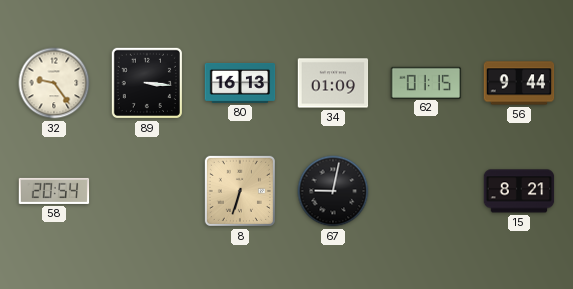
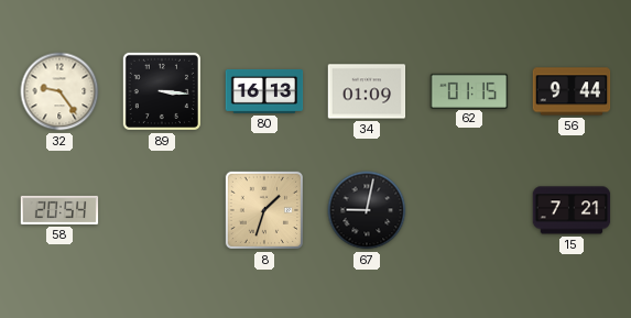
8: 6:33 -> 1:33 (264, 210)
15: 8:21 -> 7:21 (572, 210)
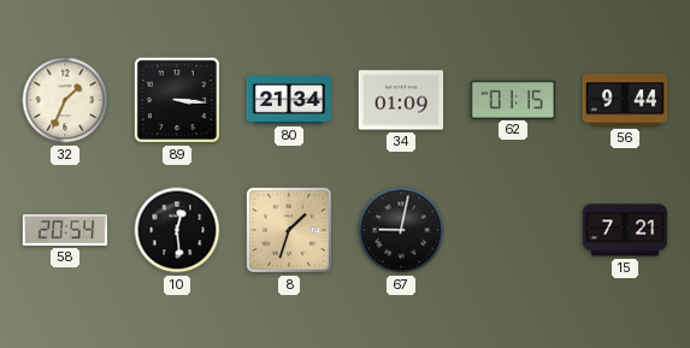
32: 9:24 -> 1:34 (65, 100)
80: 16:13 -> 21:34 (289, 100)
10: none -> 12:29 (177, 230)
